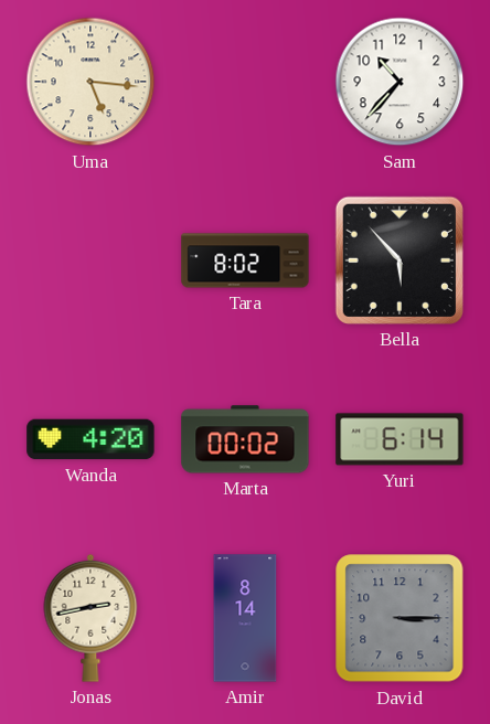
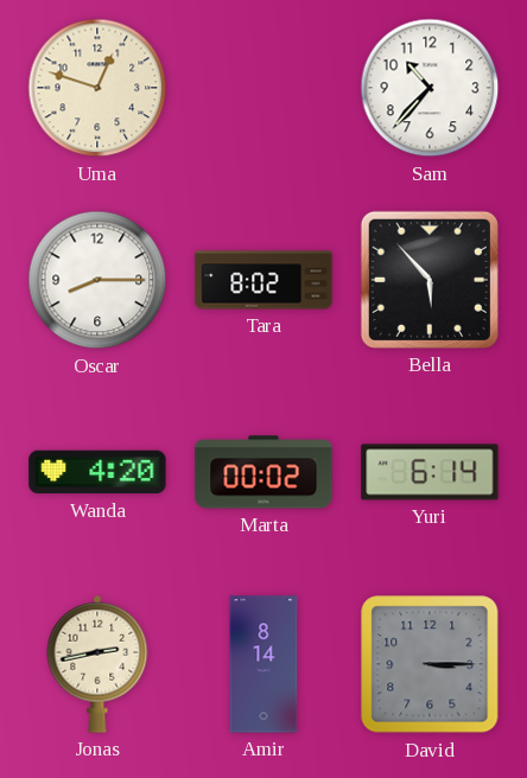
Uma: 5:16 -> 12:48 (97, 88)
Oscar: none -> 8:15 (97, 280)
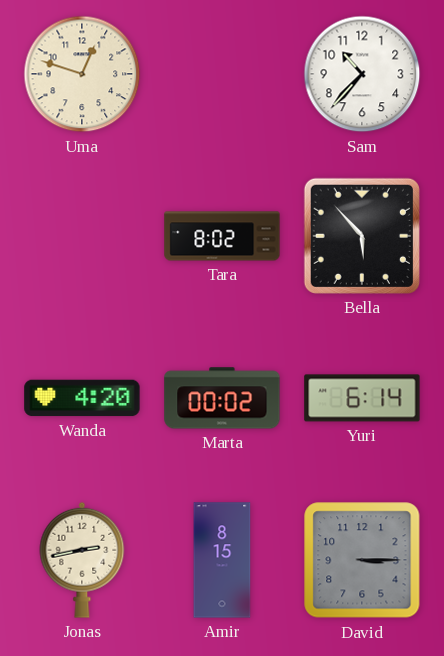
Oscar: 8:15 -> none (97, 280)
Amir: 8:14 -> 8:15 (222, 560)
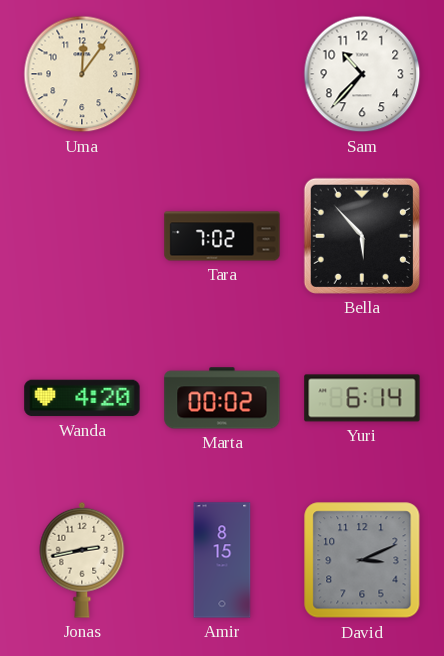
Uma: 12:48 -> 12:06 (82, 74)
Tara: 8:02 -> 7:02 (222, 236)
David: 3:15 -> 3:11 (362, 560)
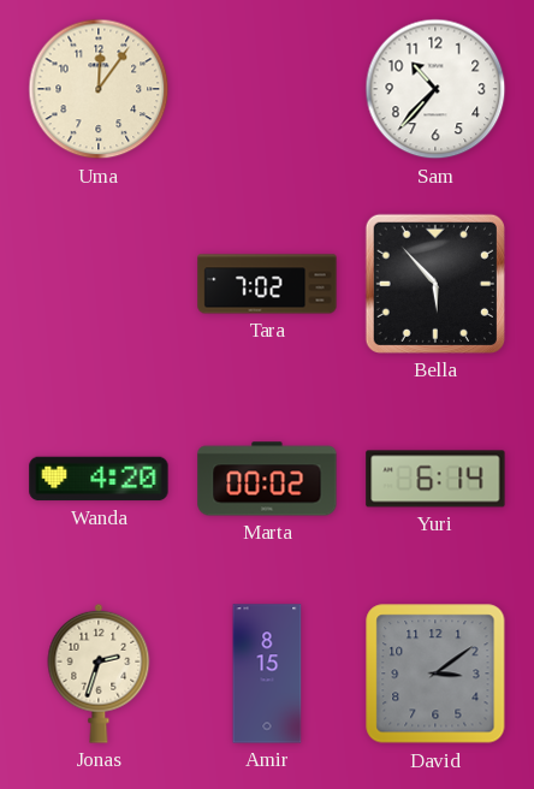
Jonas: 2:43 -> 2:33 (99, 674)
David: 3:11 -> 3:09 (435, 674)
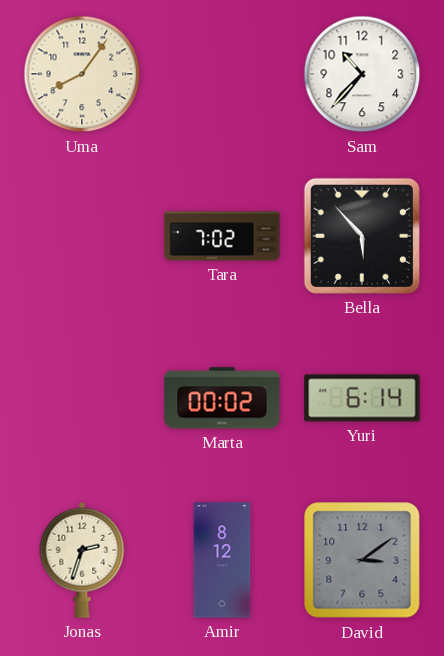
Uma: 12:06 -> 8:06 (82, 74)
Wanda: 4:20 -> none (99, 479)
Amir: 8:15 -> 8:12 (222, 560)
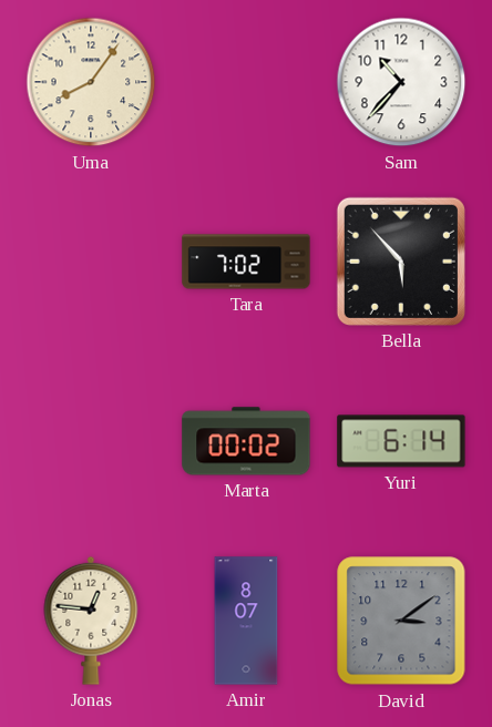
Jonas: 2:33 -> 12:46 (91, 621)
Amir: 8:12 -> 8:07 (246, 621)
